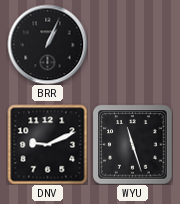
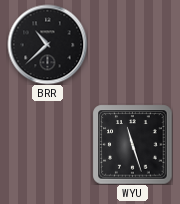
BRR: 1:04 -> 10:38 (47, 44)
DNV: 9:11 -> none (47, 144)
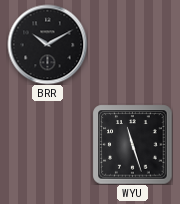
BRR: 10:38 -> 10:10 (47, 44)
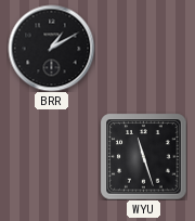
BRR: 10:10 -> 1:10 (51, 48)
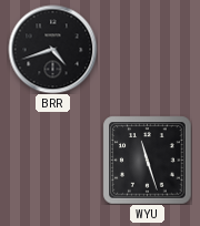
BRR: 1:10 -> 4:42 (52, 49)
